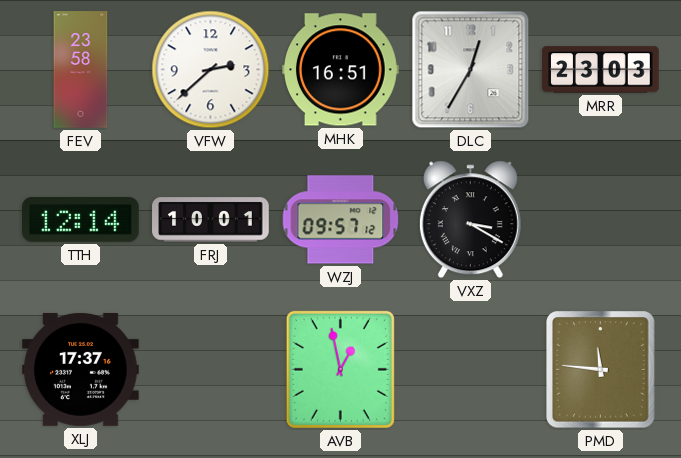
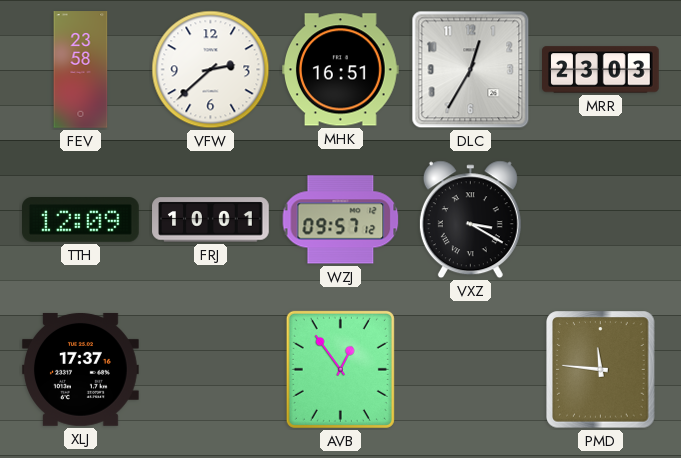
TTH: 12:14 -> 12:09 (81, 220)
AVB: 12:58 -> 12:54 (340, 369)
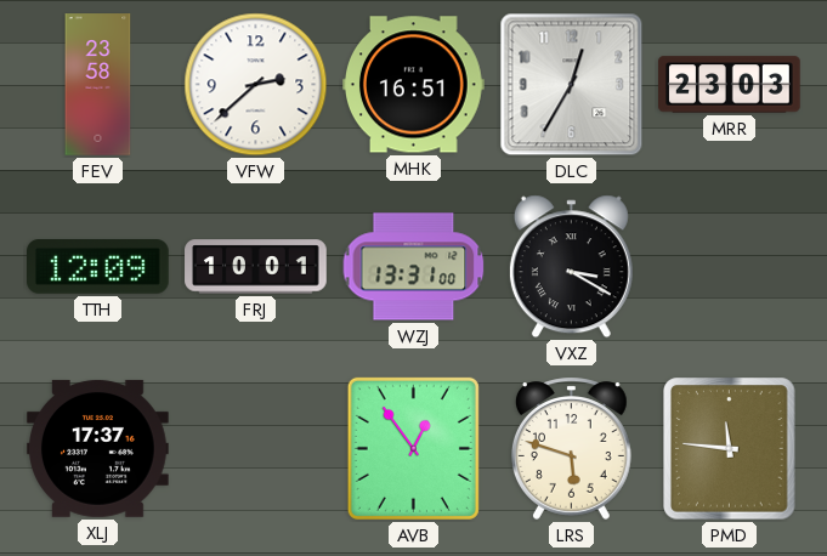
WZJ: 09:57 -> 13:31 (414, 267)
LRS: none -> 5:48 (571, 448)
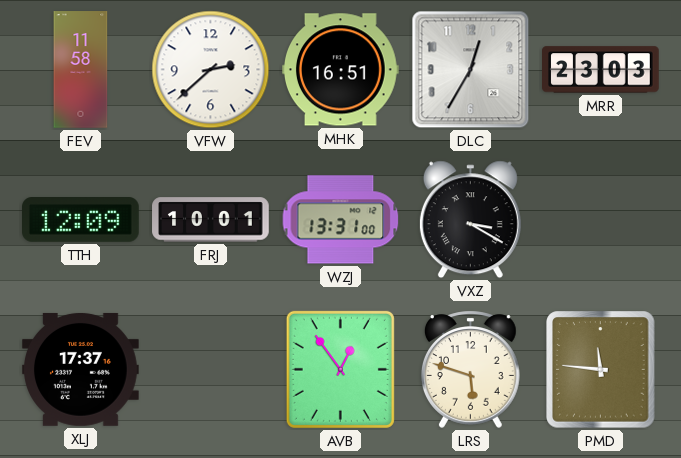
FEV: 23:58 -> 11:58 (81, 70)
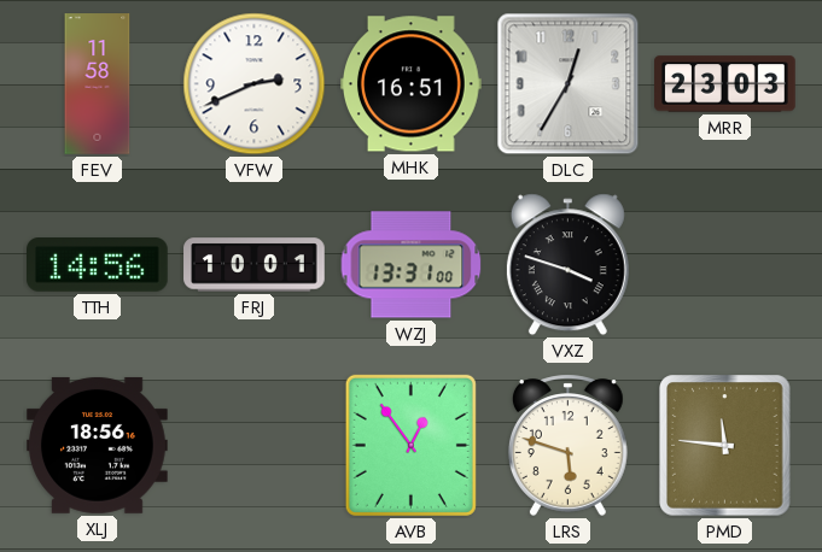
VFW: 2:38 -> 2:41 (255, 84)
TTH: 12:09 -> 14:56 (98, 265)
VXZ: 3:20 -> 3:48 (567, 265)
XLJ: 17:37 -> 18:56 (98, 445)
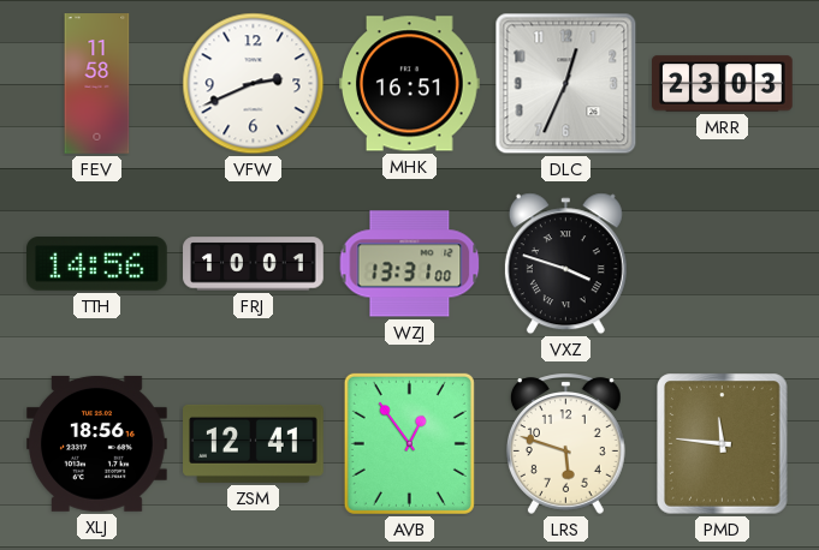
DLC: 12:35 -> 12:34 (566, 84)
ZSM: none -> 12:41 (254, 443)
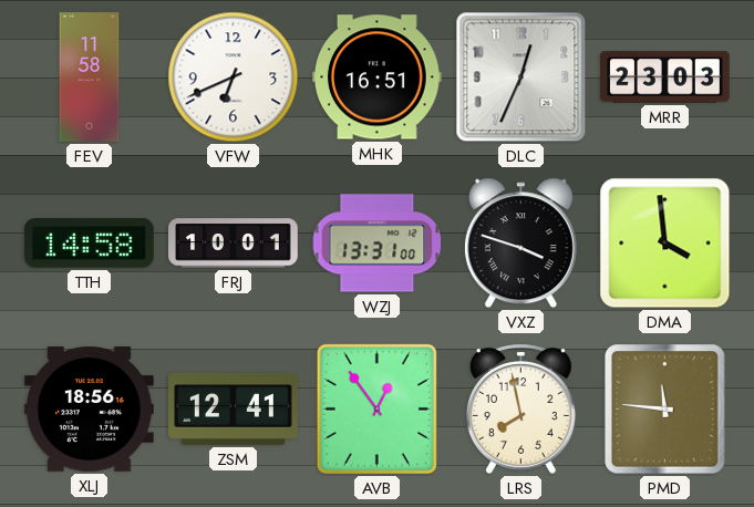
VFW: 2:41 -> 6:41 (234, 77)
TTH: 14:56 -> 14:58 (90, 244)
DMA: none -> 3:59 (665, 244)
LRS: 5:48 -> 7:58 (520, 408)
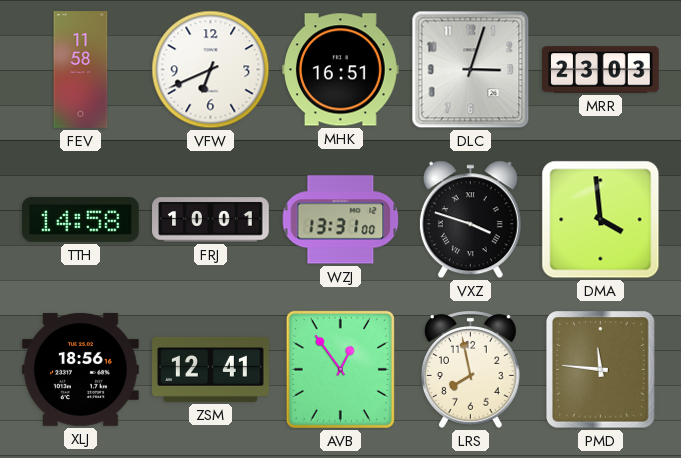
DLC: 12:34 -> 3:03 (471, 70)
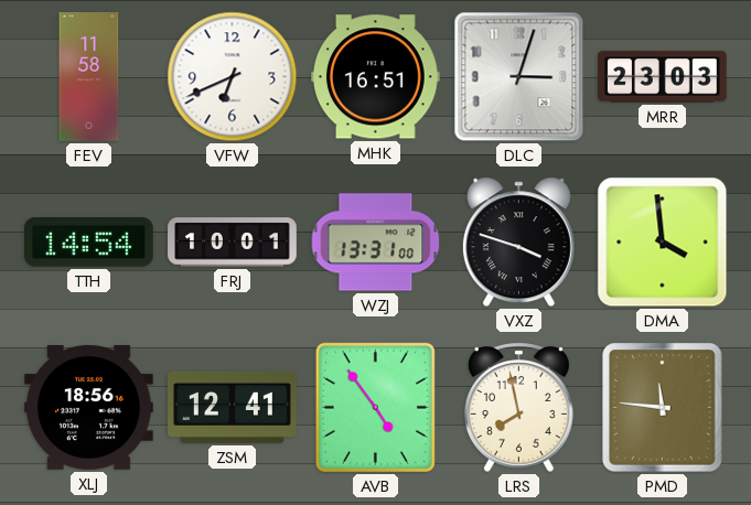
TTH: 14:58 -> 14:54 (89, 243)
AVB: 12:54 -> 4:54 (375, 407)
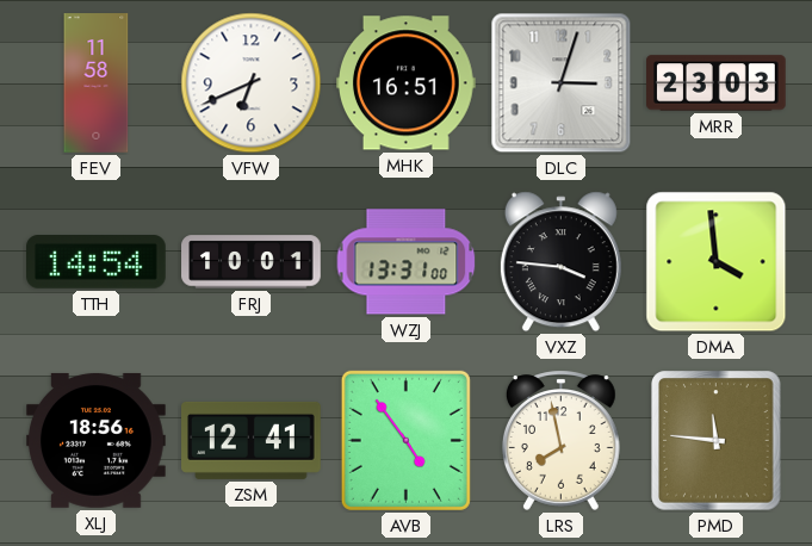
VXZ: 3:48 -> 3:46 (560, 262)
